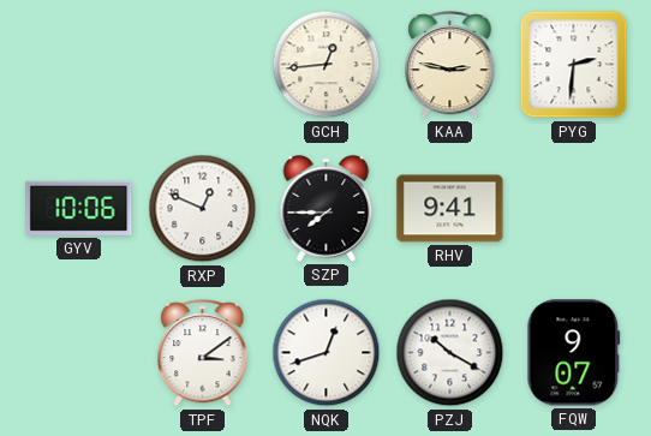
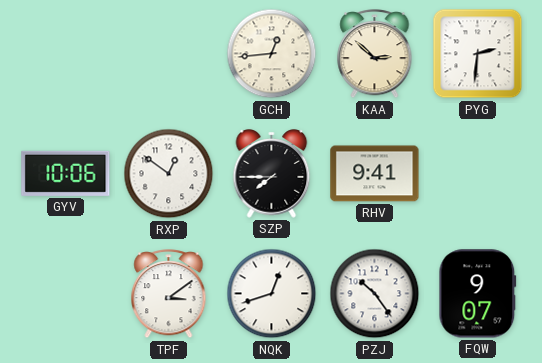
KAA: 2:47 -> 2:52 (375, 54)
RXP: 12:49 -> 12:51 (169, 174)
PZJ: 10:20 -> 10:24 (375, 294)
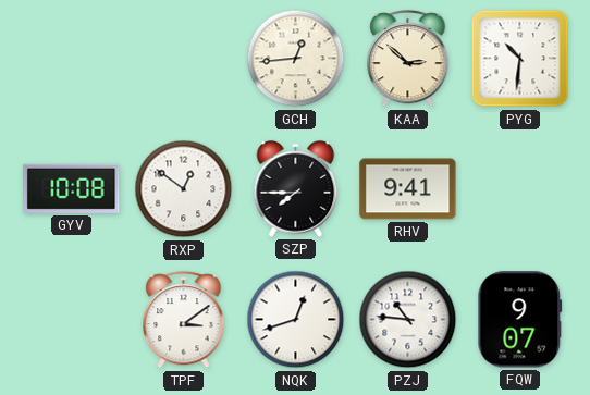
PYG: 2:31 -> 10:31 (520, 59)
GYV: 10:06 -> 10:08 (72, 188)
PZJ: 10:24 -> 10:46 (408, 320)
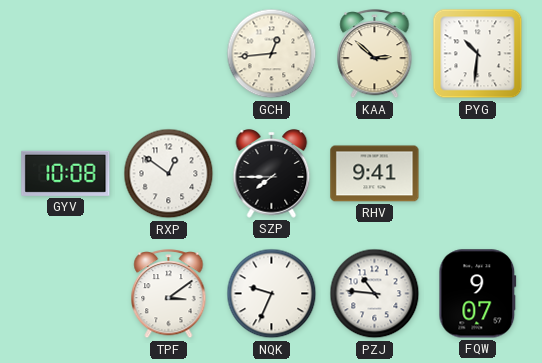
NQK: 12:42 -> 9:34 (272, 294)
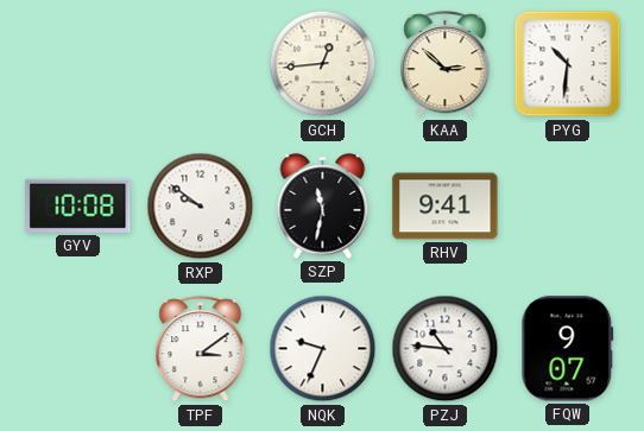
RXP: 12:51 -> 9:51 (201, 207)
SZP: 7:45 -> 11:32 (323, 207)
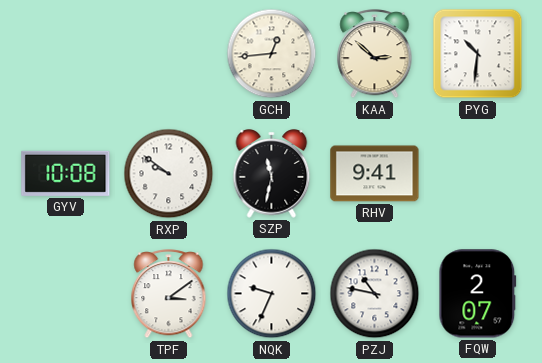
PZJ: 10:46 -> 10:47 (375, 294)
FQW: 9:07 -> 2:07 (478, 294)
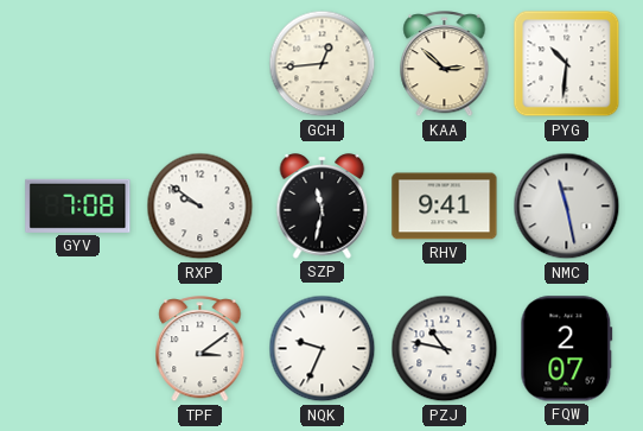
GYV: 10:08 -> 7:08 (78, 205)
NMC: none -> 11:28 (567, 207)
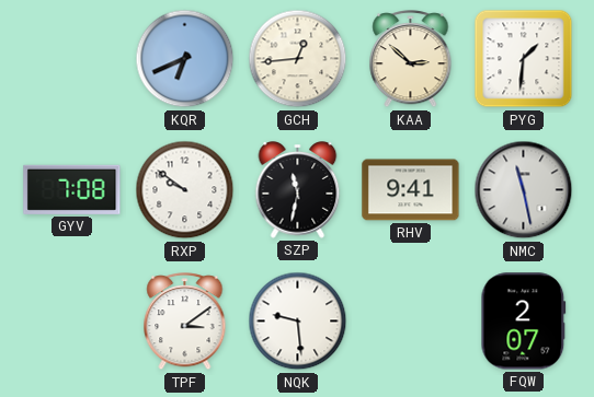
KQR: none -> 6:41 (185, 59)
PYG: 10:31 -> 1:31 (524, 59)
NQK: 9:34 -> 9:29 (298, 322)
PZJ: 10:47 -> none (445, 349)
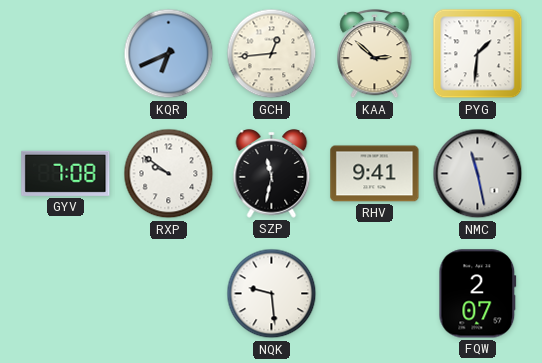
TPF: 3:09 -> none (185, 322)
